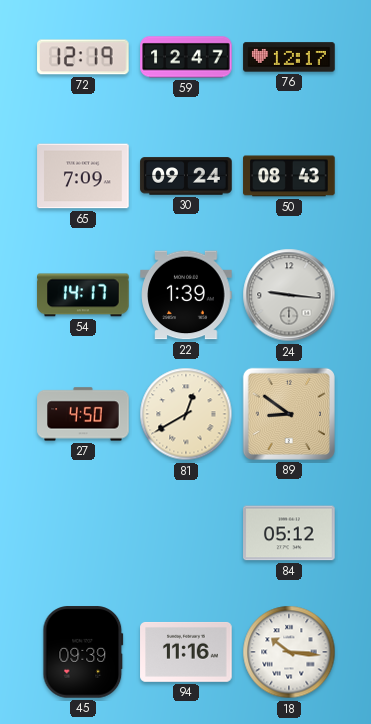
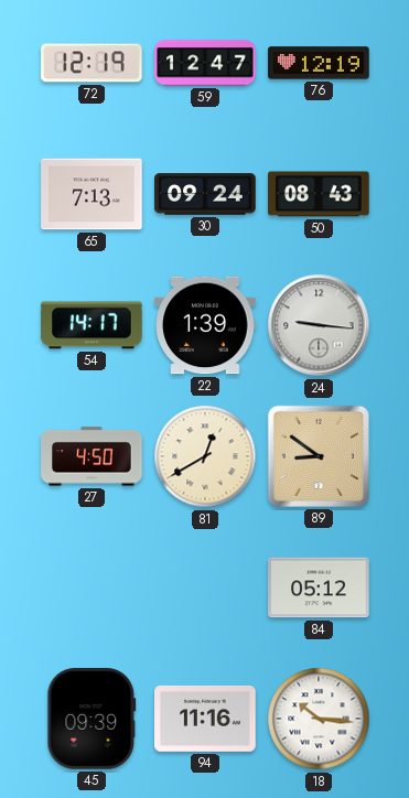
76: 12:17 -> 12:19 (319, 63)
65: 7:09 -> 7:13 (92, 194)
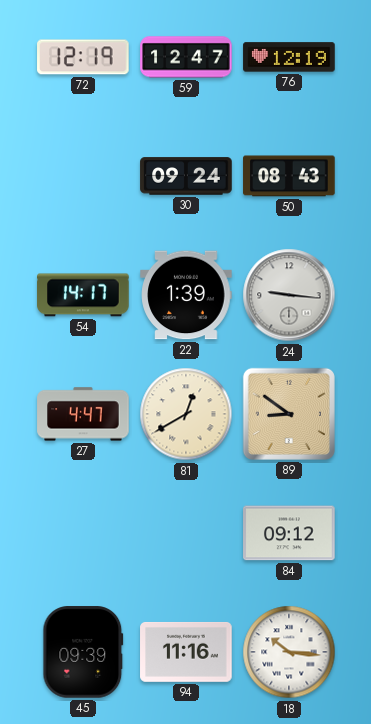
65: 7:13 -> none (92, 194)
27: 4:50 -> 4:47 (83, 414)
84: 05:12 -> 09:12 (289, 533)
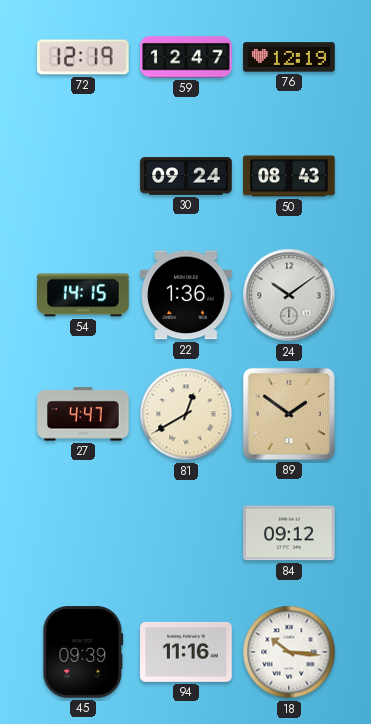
54: 14:17 -> 14:15 (83, 295)
22: 1:39 -> 1:36 (186, 295)
24: 9:16 -> 10:09 (289, 295)
89: 8:51 -> 1:51 (289, 414)
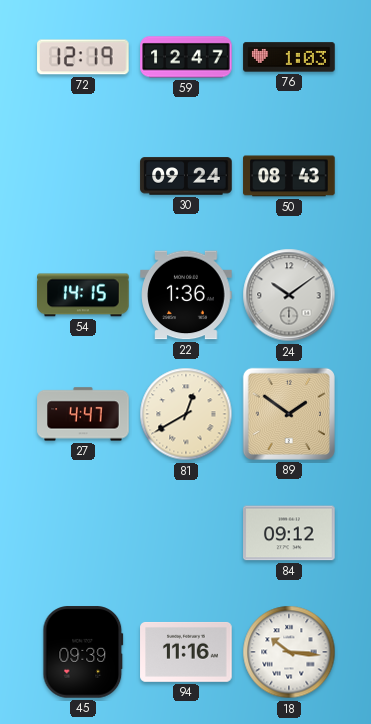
76: 12:19 -> 1:03 (289, 57)
